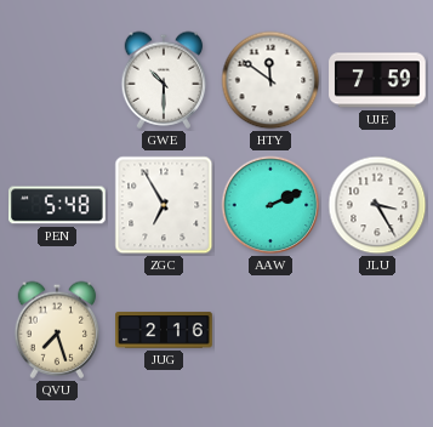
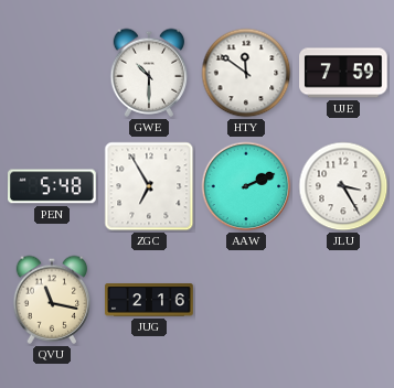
QVU: 7:27 -> 11:17 (52, 300)
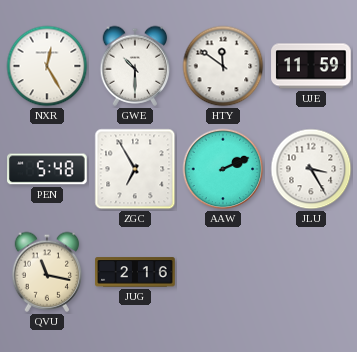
NXR: none -> 12:25 (47, 66)
UJE: 7:59 -> 11:59 (311, 66)
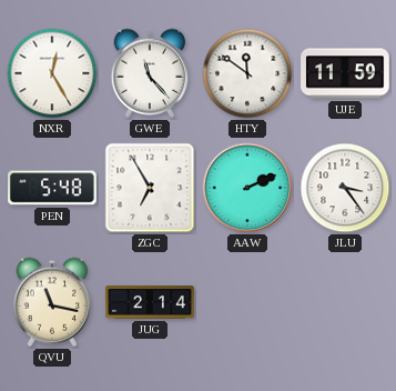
GWE: 10:30 -> 11:23 (150, 73)
JLU: 3:25 -> 3:24 (345, 188)
JUG: 2:16 -> 2:14 (150, 302)
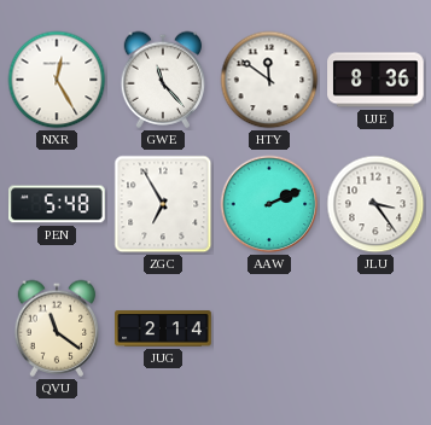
UJE: 11:59 -> 8:36 (375, 80)
QVU: 11:17 -> 11:21 (57, 328)
